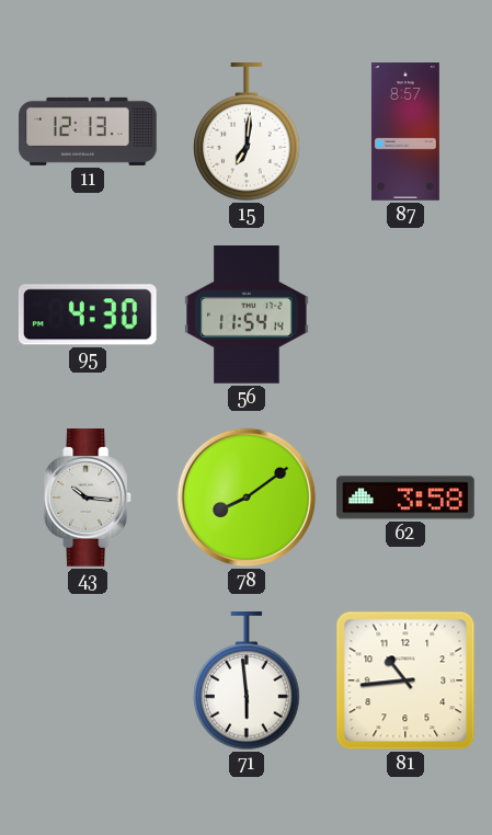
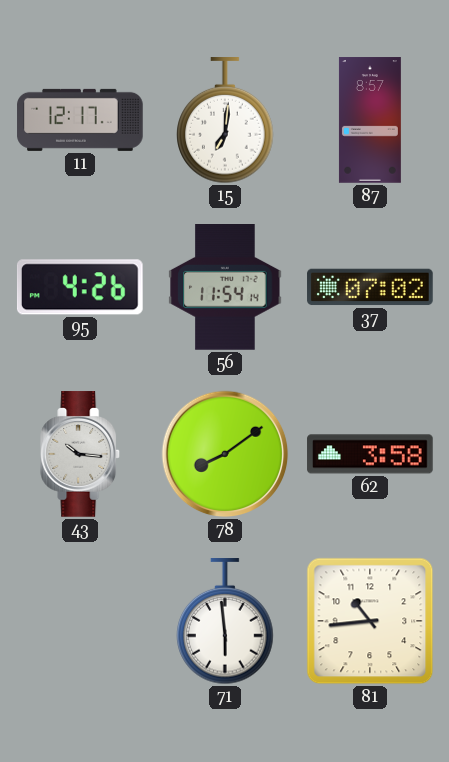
11: 12:13 -> 12:17 (80, 120)
95: 4:30 -> 4:26 (80, 287)
37: none -> 07:02 (370, 287)
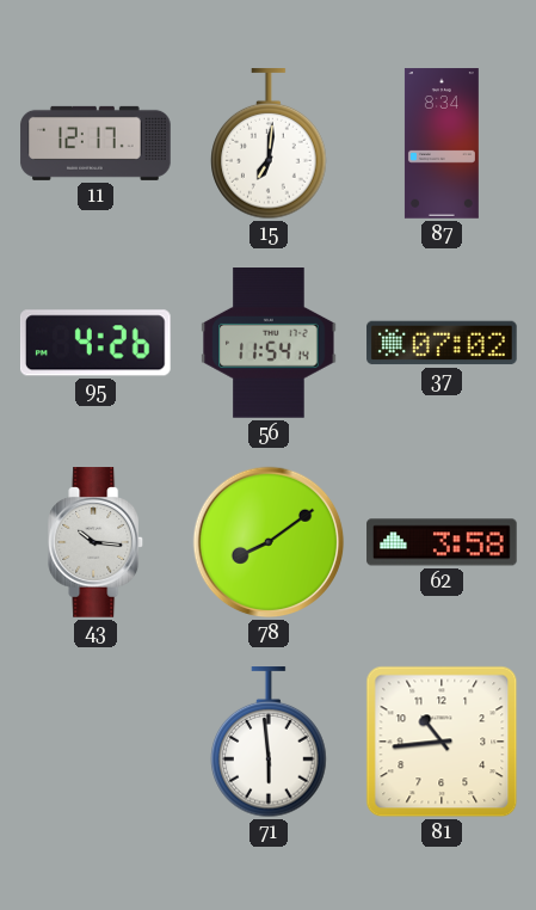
87: 8:57 -> 8:34 (442, 143)
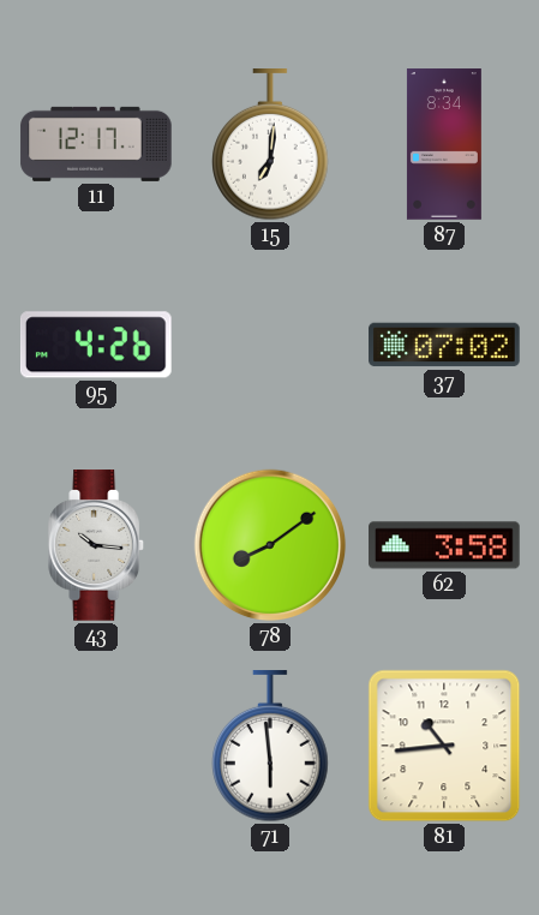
56: 11:54 -> none (269, 344)
